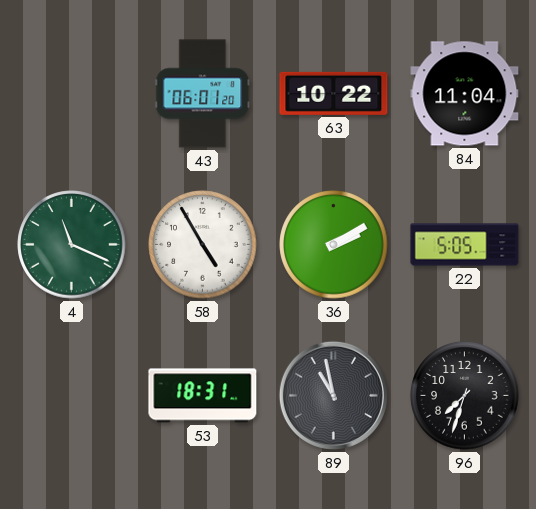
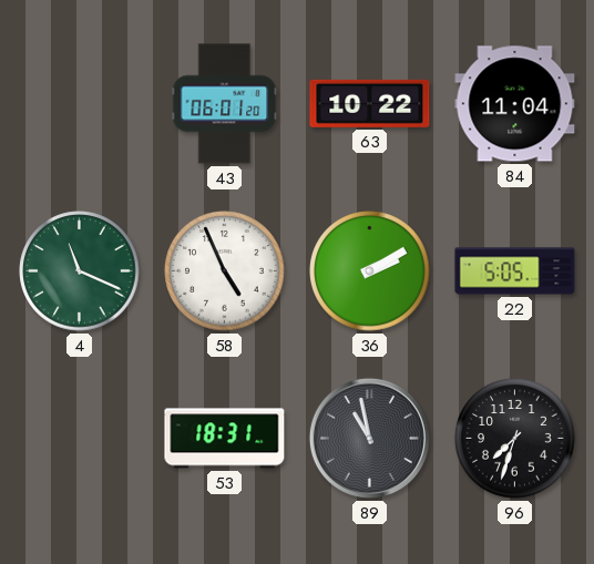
58: 4:55 -> 4:56 (225, 271)
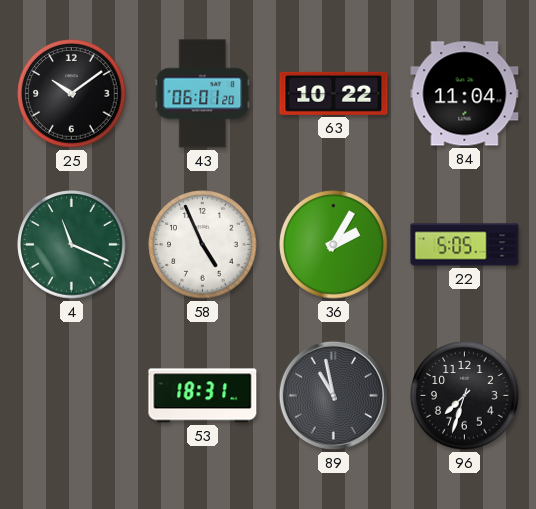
25: none -> 10:09 (72, 94)
36: 2:10 -> 2:05 (334, 245)
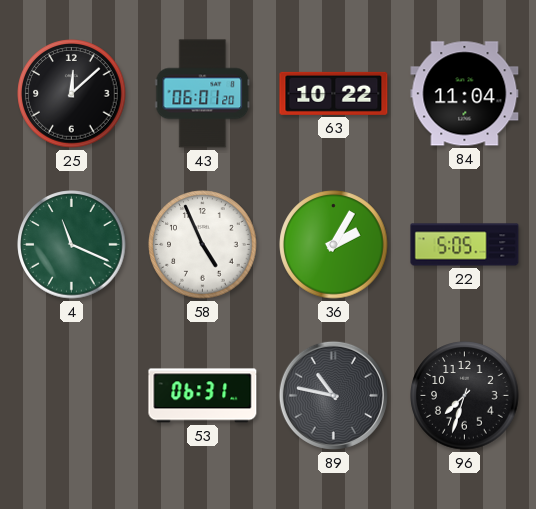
25: 10:09 -> 12:08 (72, 94)
53: 18:31 -> 06:31 (203, 396)
89: 10:58 -> 10:47 (333, 395)
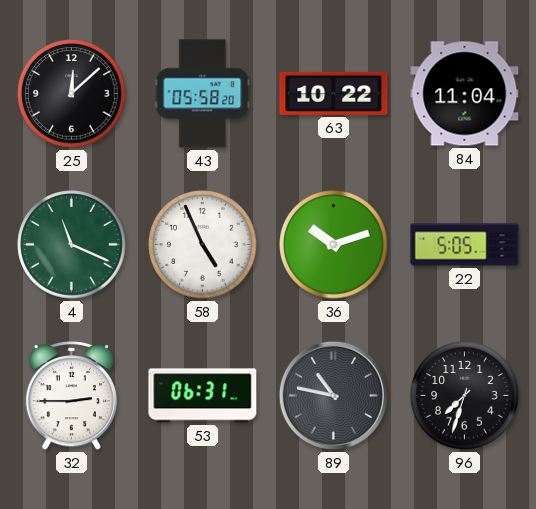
43: 06:01 -> 05:58 (203, 94)
36: 2:05 -> 10:12 (334, 245)
32: none -> 2:45 (72, 396)
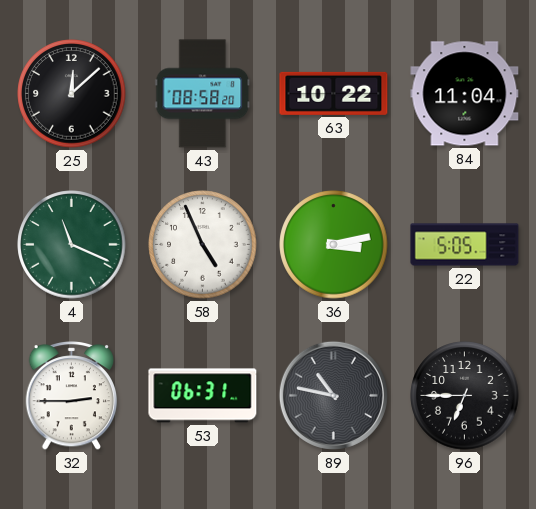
43: 05:58 -> 08:58 (203, 94)
36: 10:12 -> 3:13 (334, 245)
96: 7:33 -> 6:45 (465, 396)
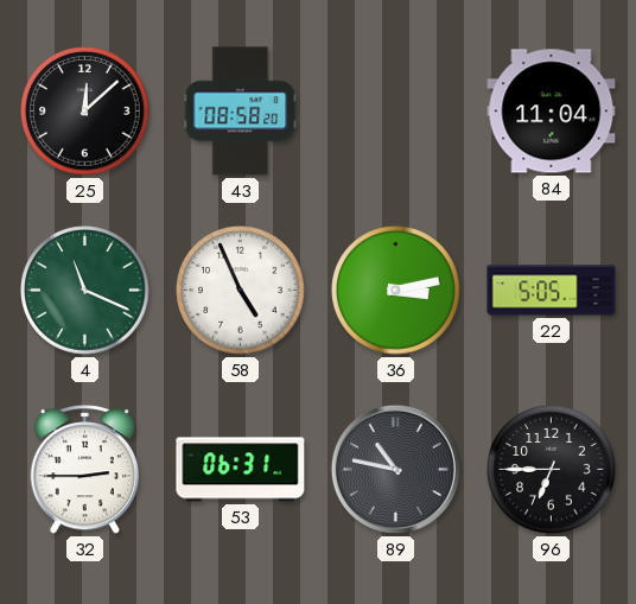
63: 10:22 -> none (334, 93)
